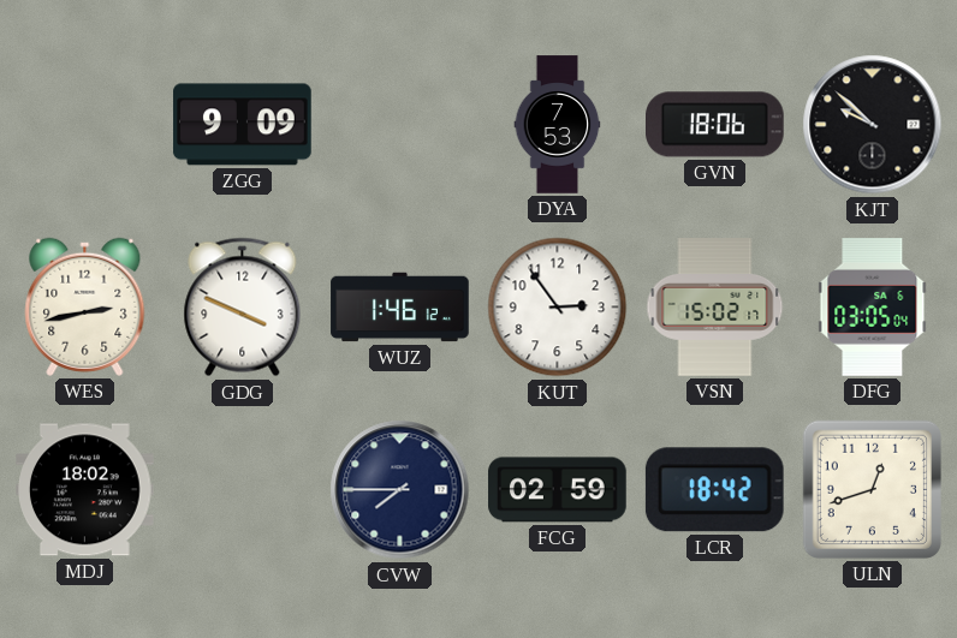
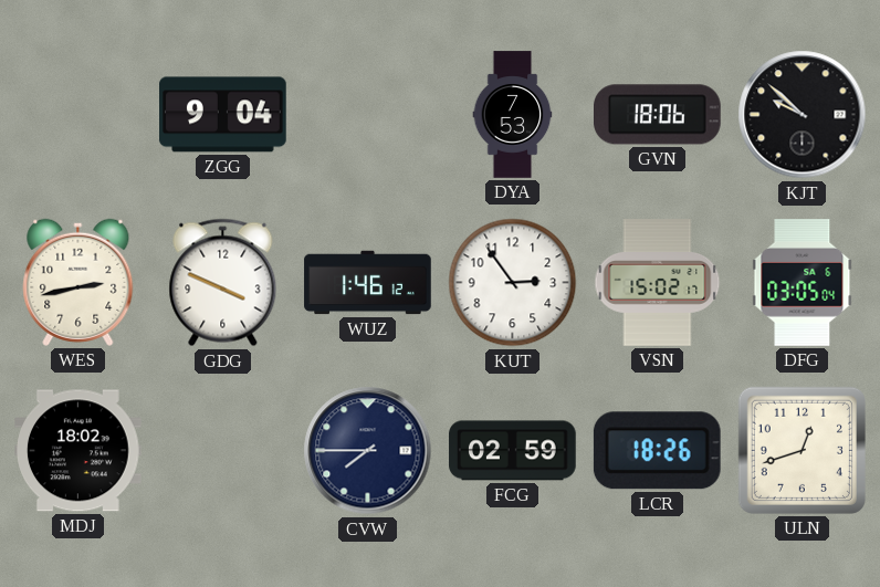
ZGG: 9:09 -> 9:04 (223, 115)
LCR: 18:42 -> 18:26 (657, 451)
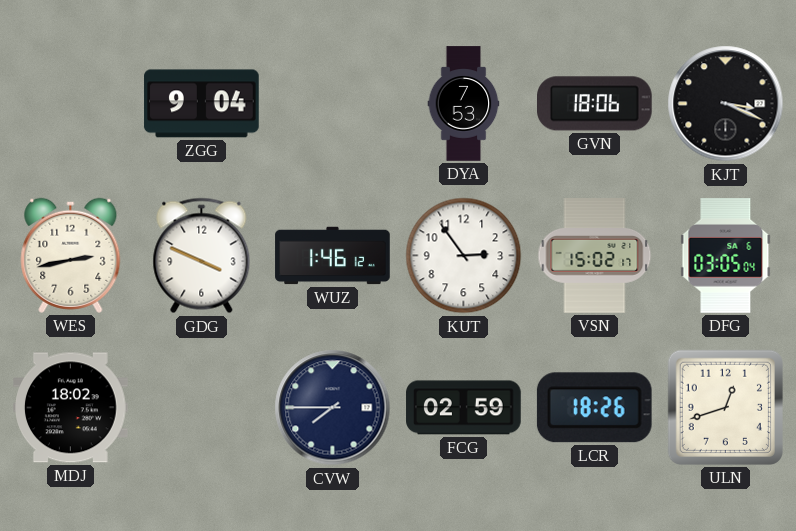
KJT: 9:52 -> 3:19 (726, 104)
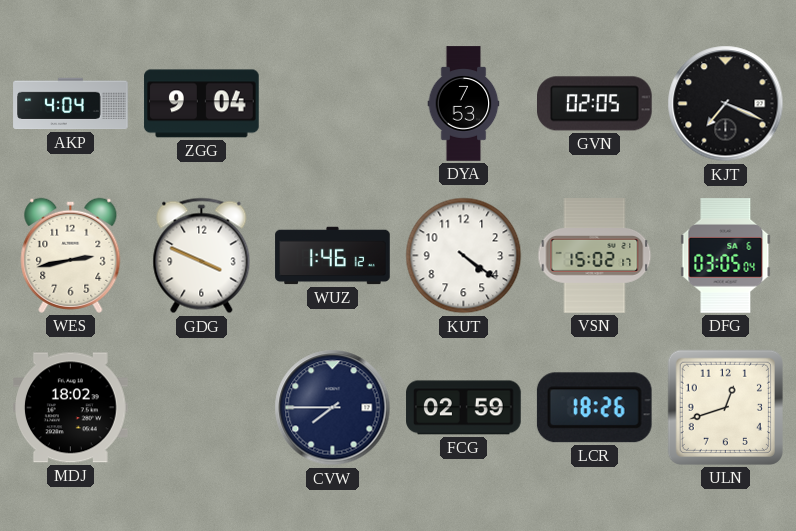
AKP: none -> 4:04 (71, 104)
GVN: 18:06 -> 02:05 (595, 104)
KJT: 3:19 -> 7:19 (726, 104)
KUT: 2:54 -> 4:21 (464, 256)
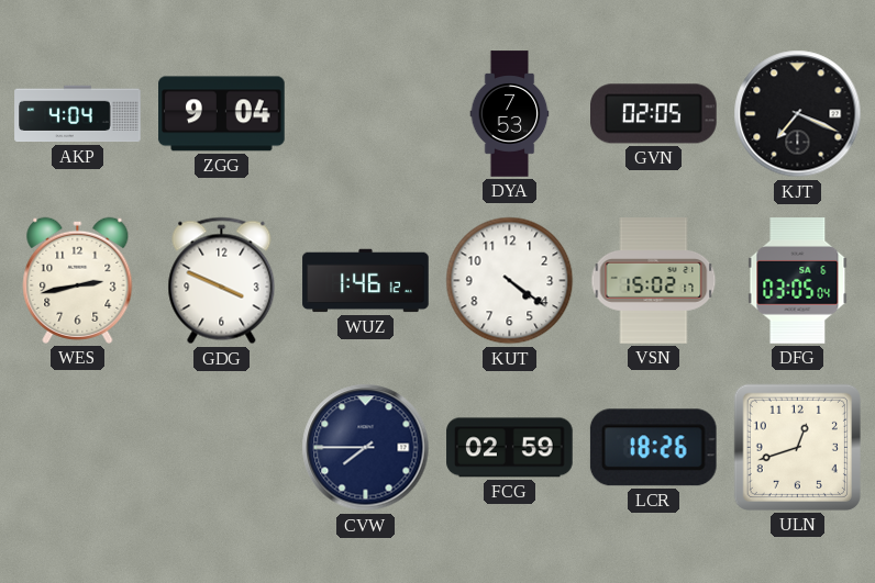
MDJ: 18:02 -> none (71, 408)
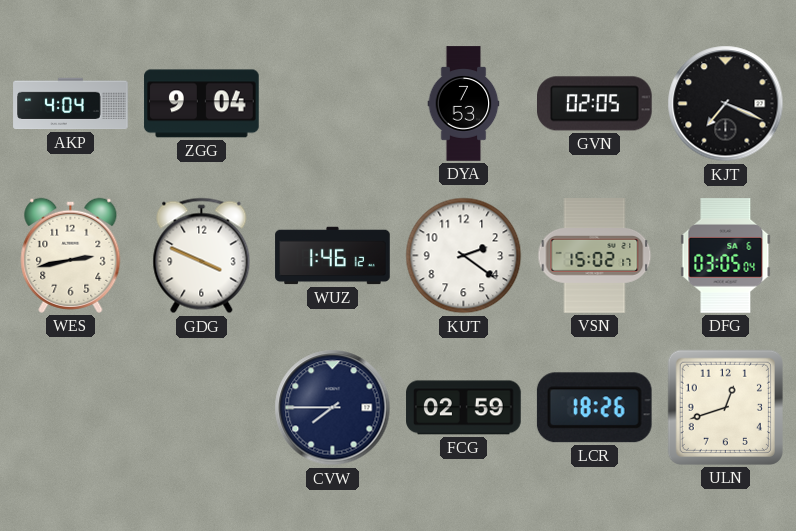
KUT: 4:21 -> 2:21 (464, 256)
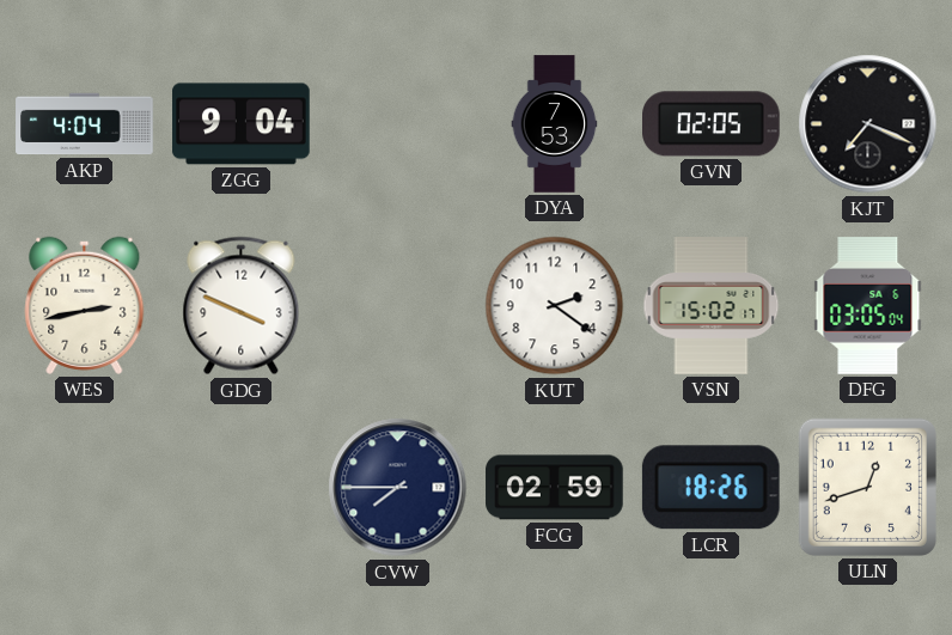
WUZ: 1:46 -> none (333, 256)
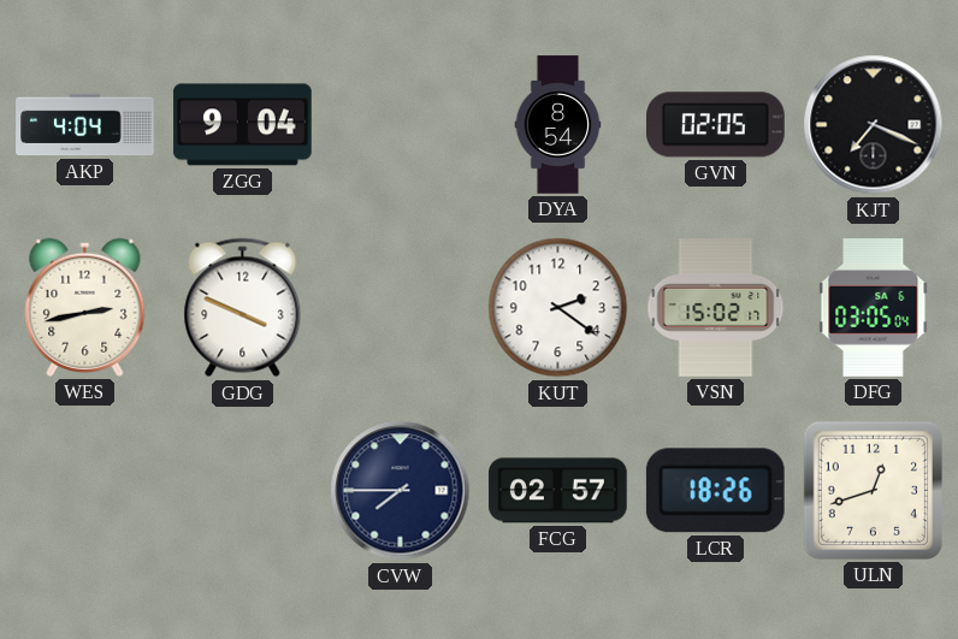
DYA: 7:53 -> 8:54 (558, 125)
FCG: 02:59 -> 02:57 (558, 491)
